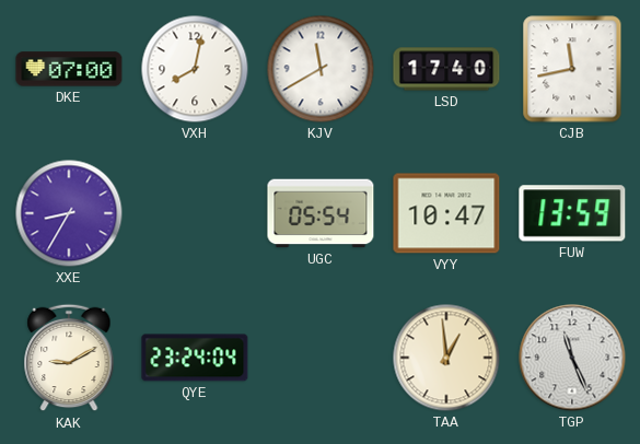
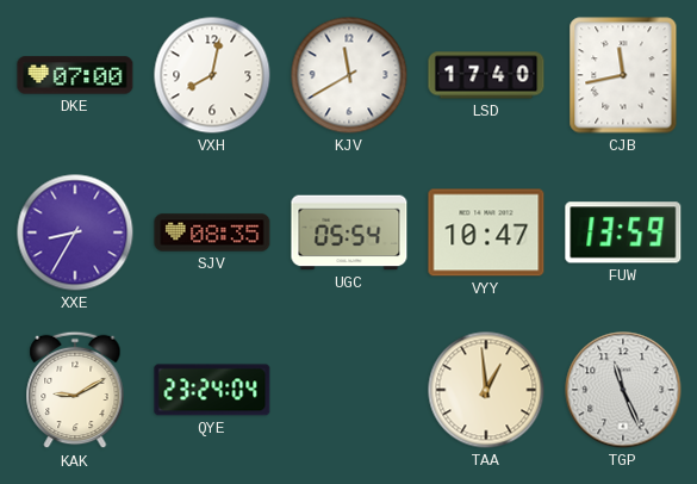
SJV: none -> 08:35 (212, 232)
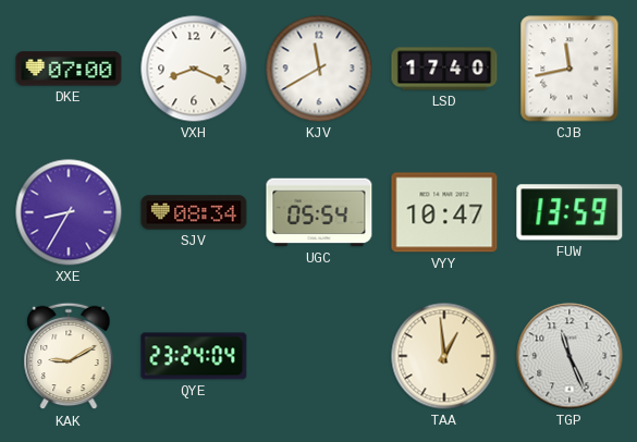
VXH: 8:02 -> 8:19 (194, 69)
SJV: 08:35 -> 08:34 (194, 212)
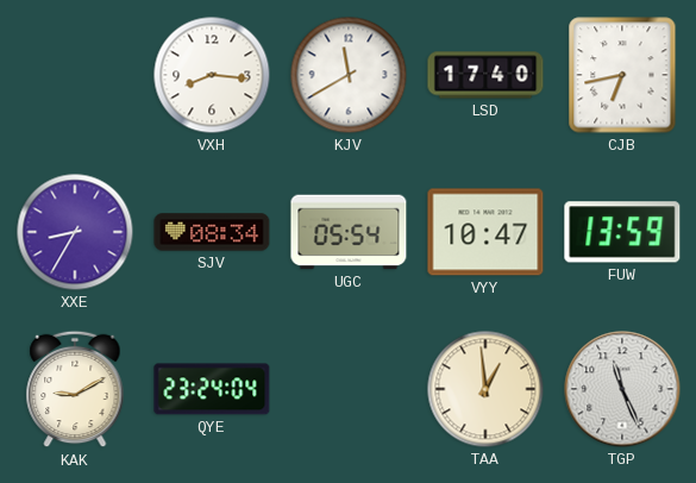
DKE: 07:00 -> none (69, 69)
VXH: 8:19 -> 8:16 (212, 75)
CJB: 11:43 -> 6:43 (622, 75)
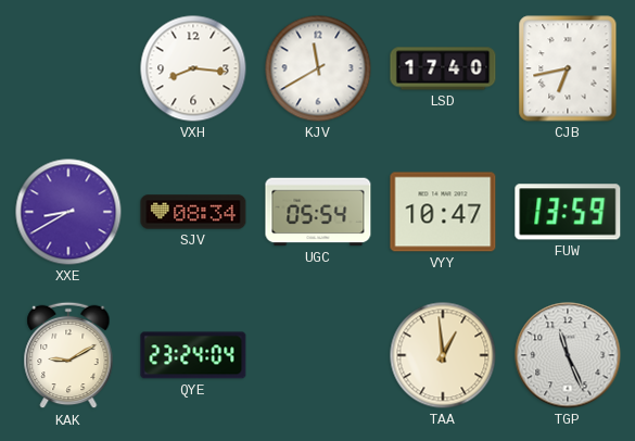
XXE: 8:35 -> 8:40 (68, 212)
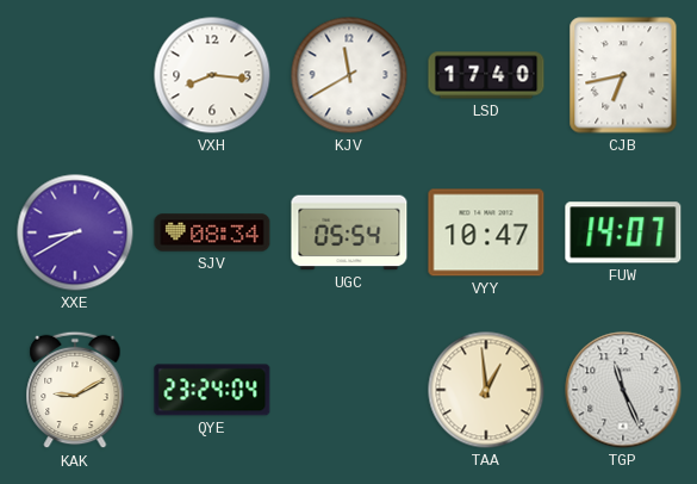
FUW: 13:59 -> 14:07 (623, 232)
